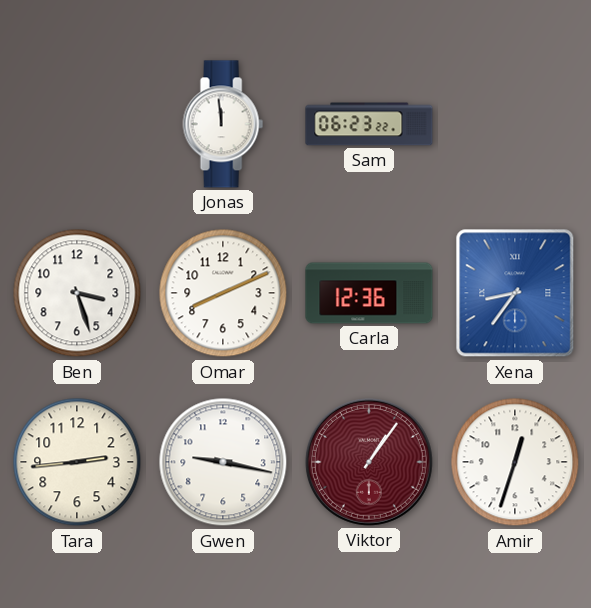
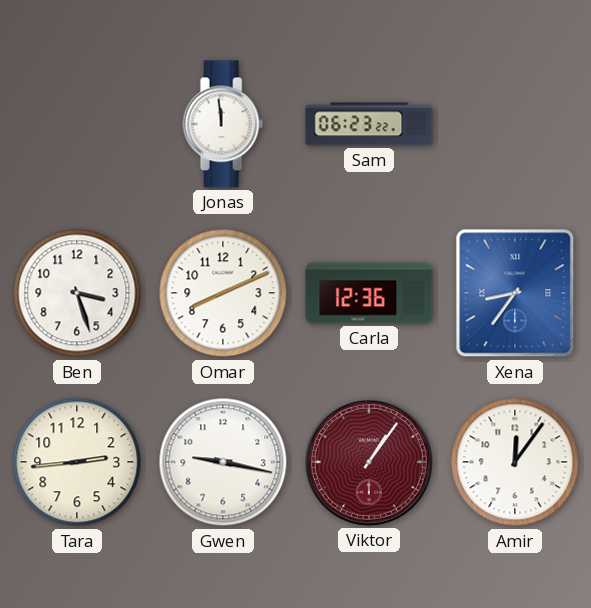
Amir: 12:33 -> 12:06 (515, 462)
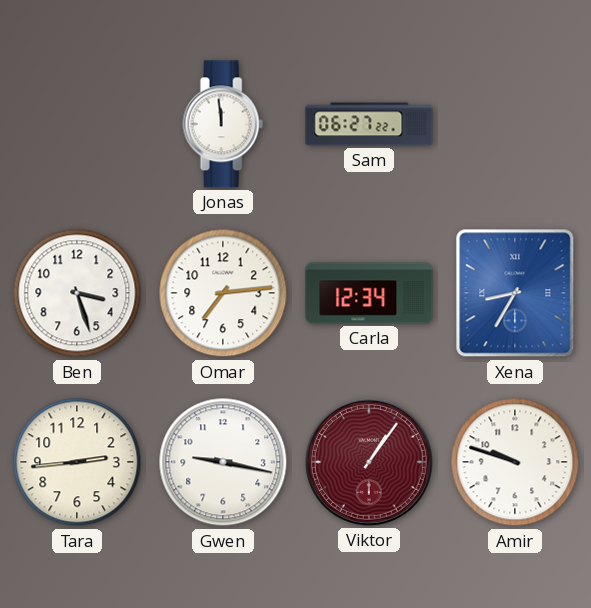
Sam: 06:23 -> 06:27 (369, 124)
Omar: 8:11 -> 7:14 (223, 293)
Carla: 12:36 -> 12:34 (369, 293)
Xena: 8:36 -> 8:35 (515, 293)
Amir: 12:06 -> 9:48 (515, 462)
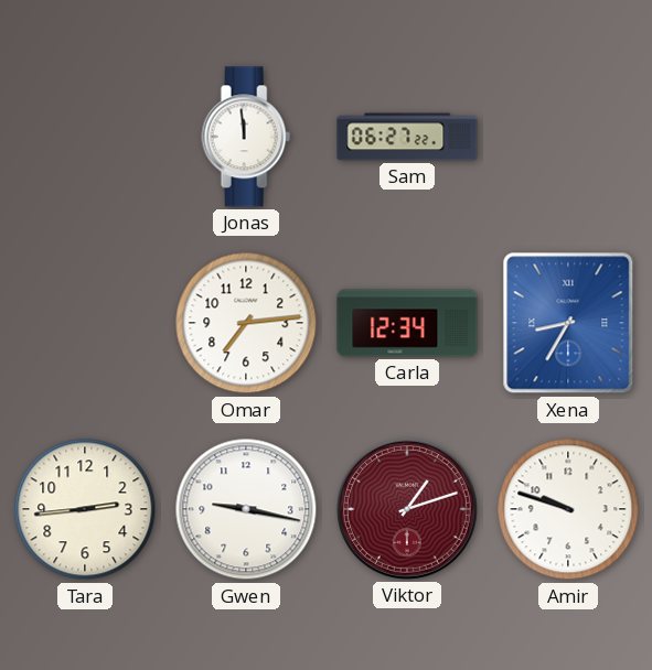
Ben: 3:27 -> none (77, 293)
Viktor: 1:06 -> 1:12 (407, 509)
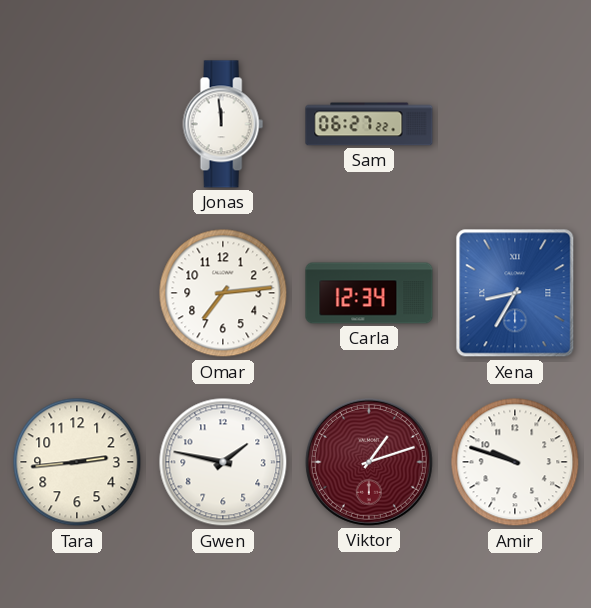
Gwen: 9:17 -> 1:47 (223, 462)
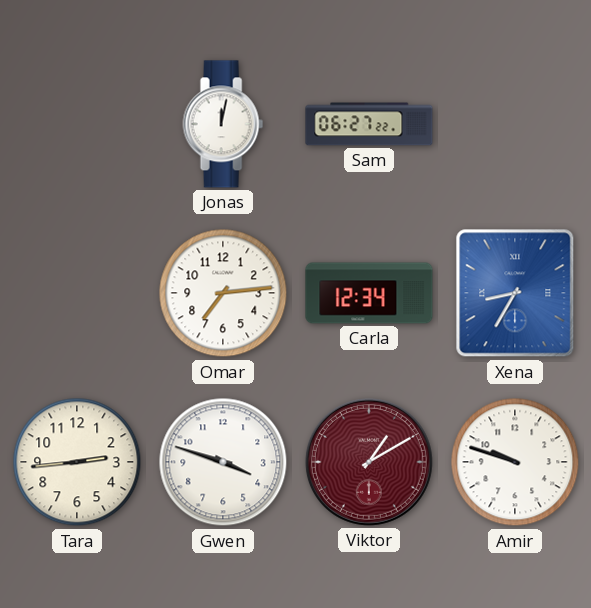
Jonas: 11:59 -> 12:02 (223, 124)
Gwen: 1:47 -> 3:48 (223, 462)
Viktor: 1:12 -> 1:10 (369, 462)
